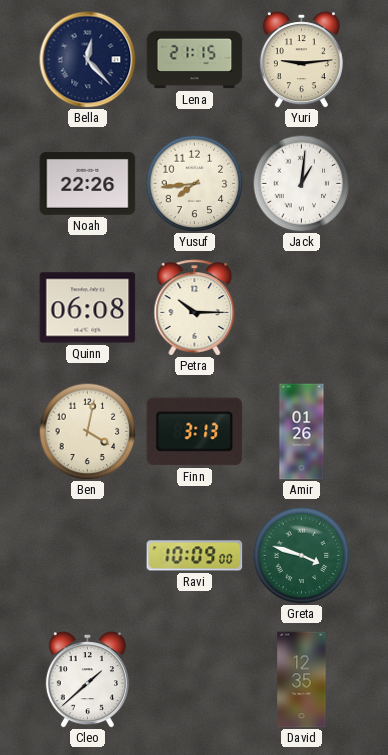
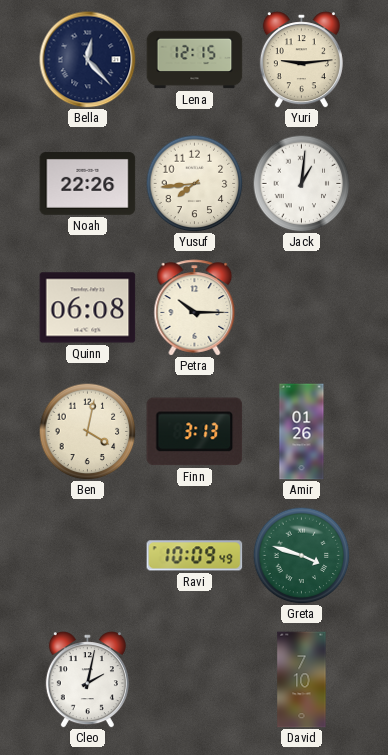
Lena: 21:15 -> 12:15 (195, 60)
Ravi: 10:09:00 -> 10:09:49 (195, 556)
Cleo: 1:38 -> 2:02 (87, 680)
David: 12:35 -> 7:10 (302, 680)
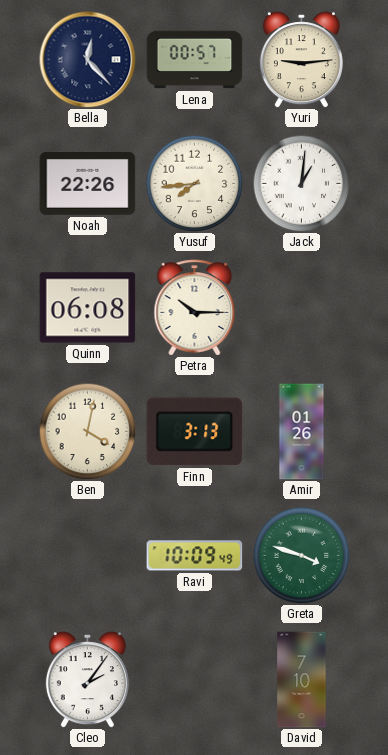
Lena: 12:15 -> 00:57 (195, 60)
Cleo: 2:02 -> 2:06 (87, 680)
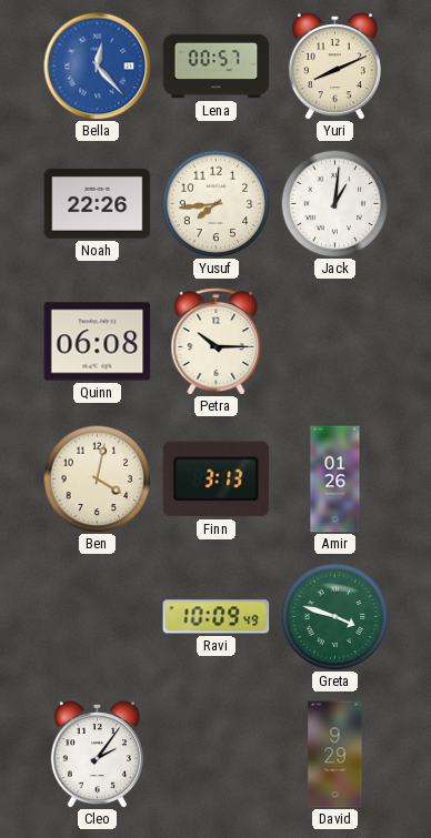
Bella dial: navy -> blue (98, 67)
Yuri: 9:14 -> 8:11 (334, 67)
David: 7:10 -> 9:29 (335, 755)
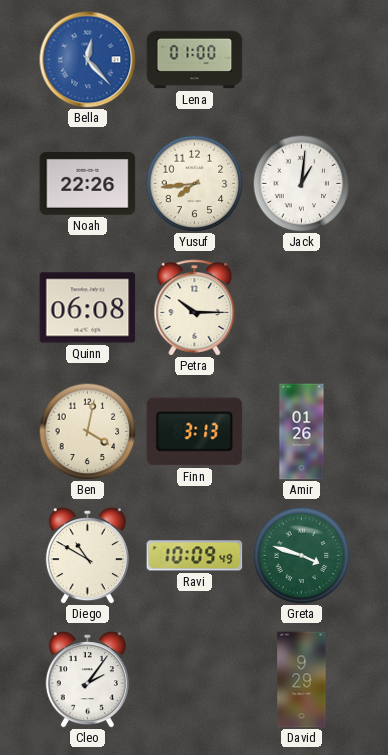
Lena: 00:57 -> 01:00 (195, 60)
Yuri: 8:11 -> none (334, 67)
Diego: none -> 10:50 (87, 556)
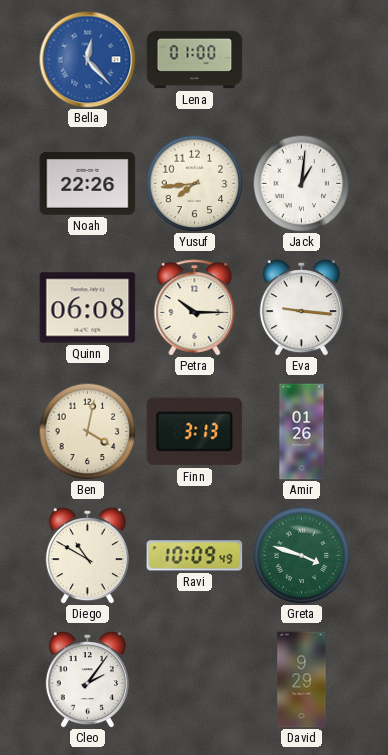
Eva: none -> 9:16 (301, 308)
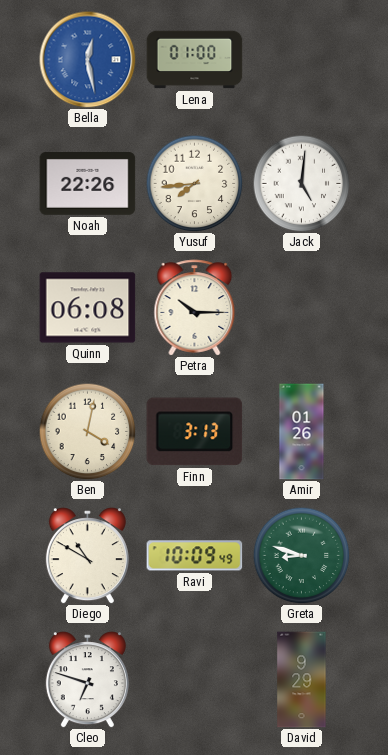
Bella: 12:23 -> 12:28 (88, 60)
Jack: 1:01 -> 5:01 (301, 183)
Eva: 9:16 -> none (301, 308)
Greta: 3:48 -> 8:48 (301, 555)
Cleo: 2:06 -> 6:48 (87, 680)
